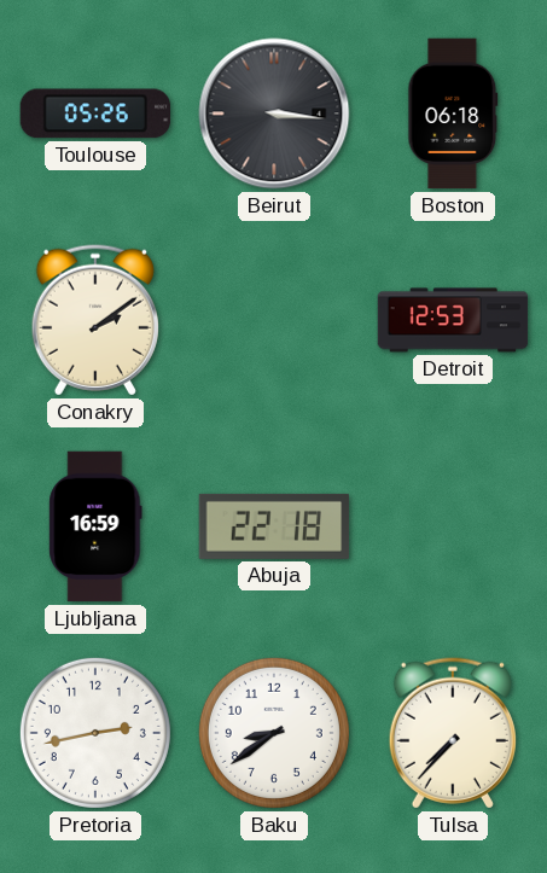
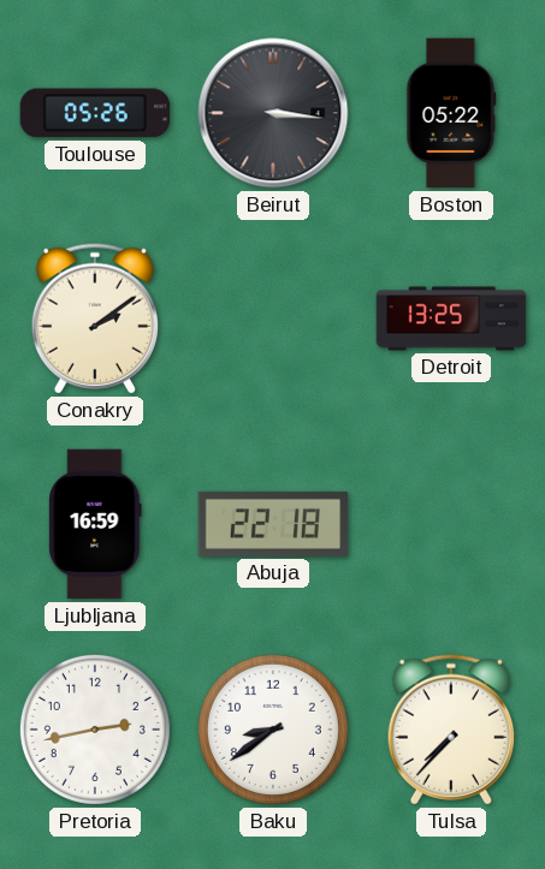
Boston: 06:18 -> 05:22 (451, 113)
Detroit: 12:53 -> 13:25 (451, 319)
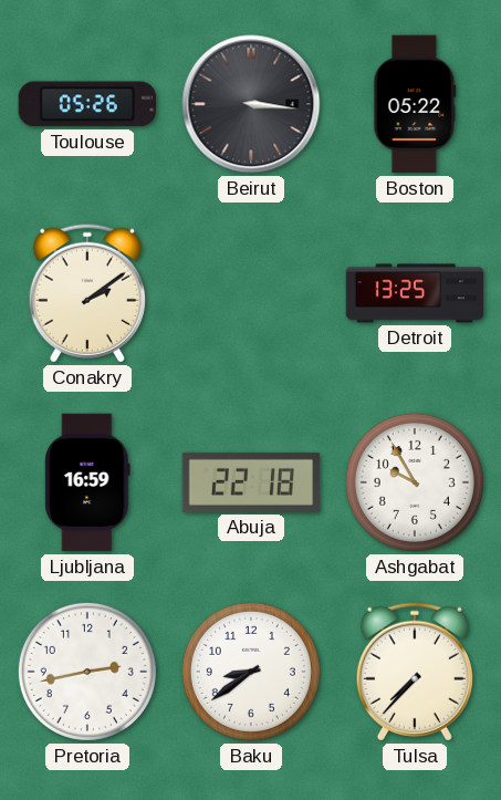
Ashgabat: none -> 9:55 (415, 482)
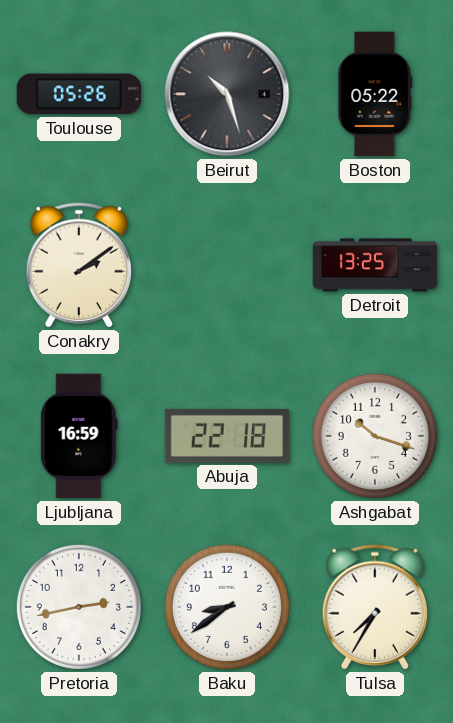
Beirut: 3:16 -> 10:27 (227, 94)
Ashgabat: 9:55 -> 10:18 (375, 436)
Tulsa: 7:37 -> 7:35 (375, 607)
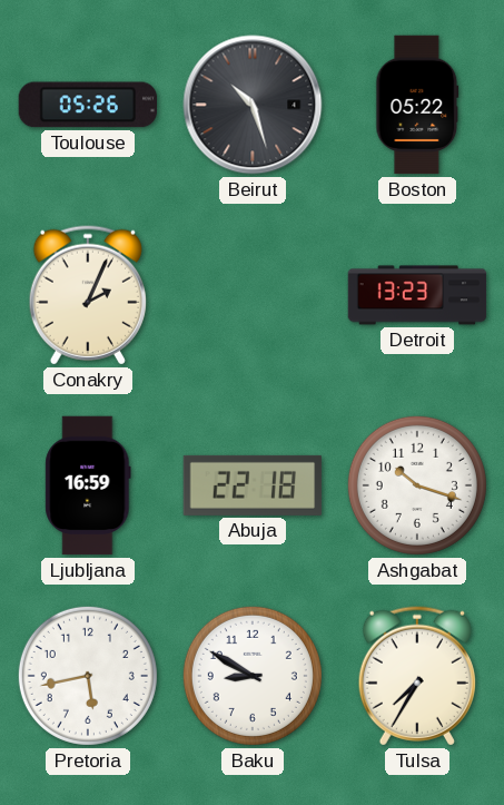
Conakry: 2:09 -> 2:04 (88, 295)
Detroit: 13:25 -> 13:23 (417, 295)
Pretoria: 2:43 -> 5:43 (88, 676)
Baku: 8:39 -> 8:50 (253, 676)
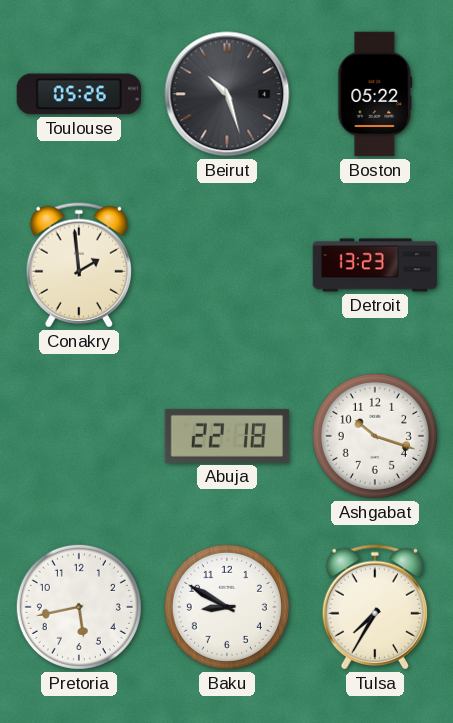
Conakry: 2:04 -> 1:59 (79, 265)
Ljubljana: 16:59 -> none (88, 485)
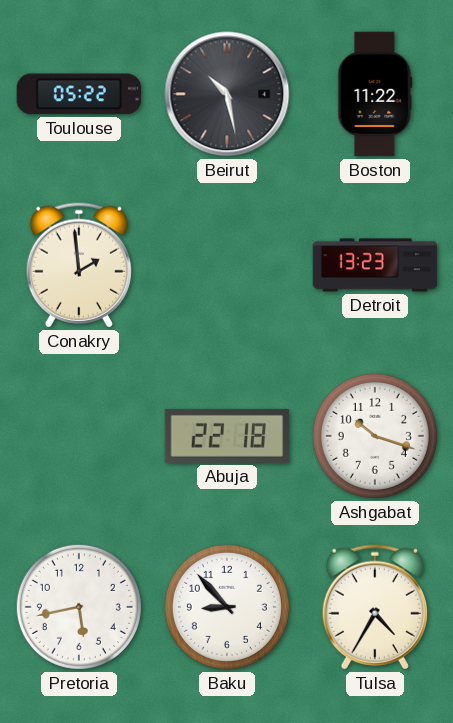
Toulouse: 05:26 -> 05:22 (78, 94)
Beirut: 10:27 -> 10:28 (227, 94)
Boston: 05:22 -> 11:22 (375, 94)
Baku: 8:50 -> 8:53 (227, 607)
Tulsa: 7:35 -> 4:35 (375, 607)
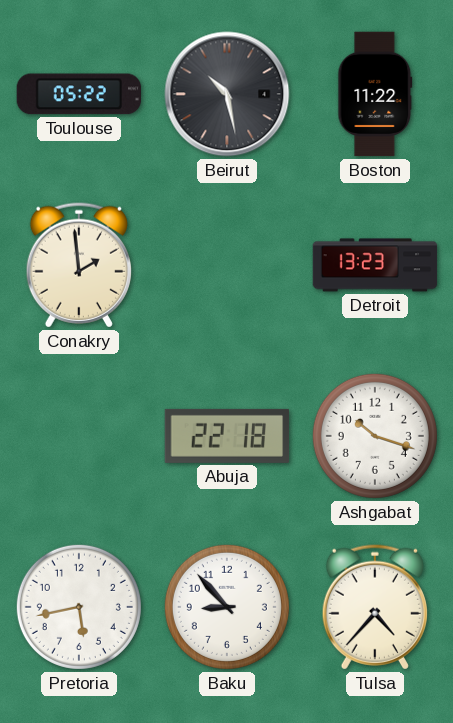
Tulsa: 4:35 -> 4:37 (375, 607)
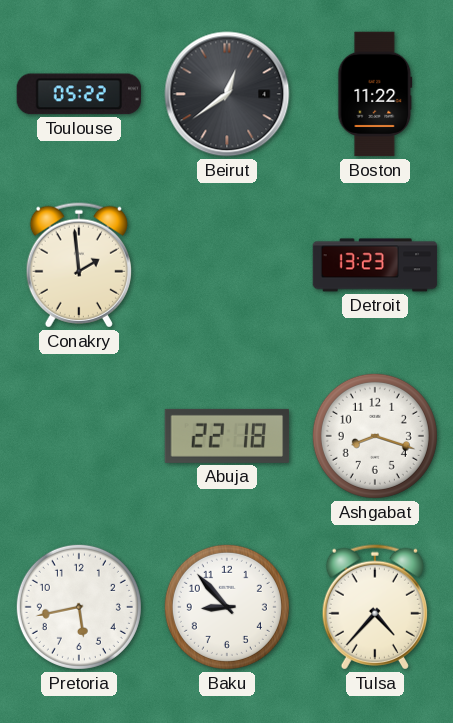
Beirut: 10:28 -> 12:39 (227, 94)
Ashgabat: 10:18 -> 8:18 (375, 436)
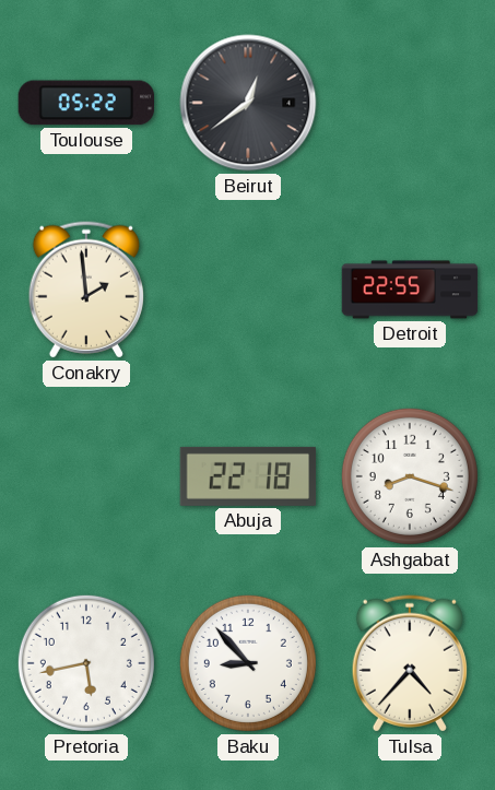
Boston: 11:22 -> none (375, 94)
Detroit: 13:23 -> 22:55 (410, 290)
